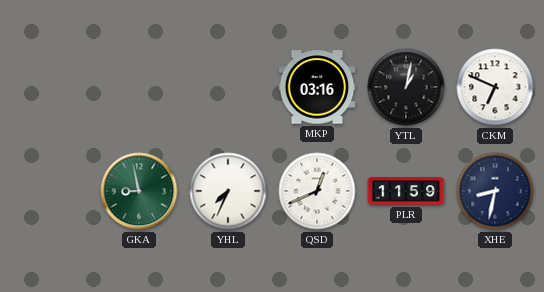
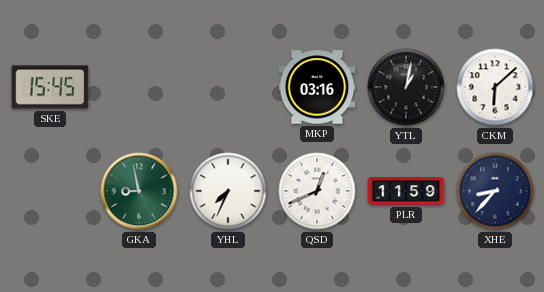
SKE: none -> 15:45 (50, 87)
CKM: 6:49 -> 6:08 (495, 87)
XHE: 8:32 -> 8:37 (495, 191)
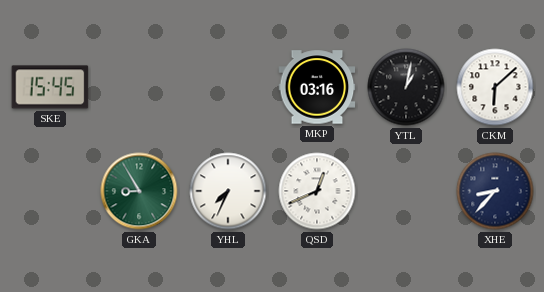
GKA: 8:58 -> 8:55 (139, 191)
PLR: 11:59 -> none (406, 191)
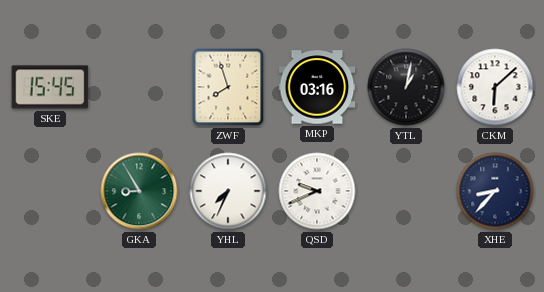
ZWF: none -> 7:57 (228, 87)
QSD: 12:41 -> 9:41 (317, 191)
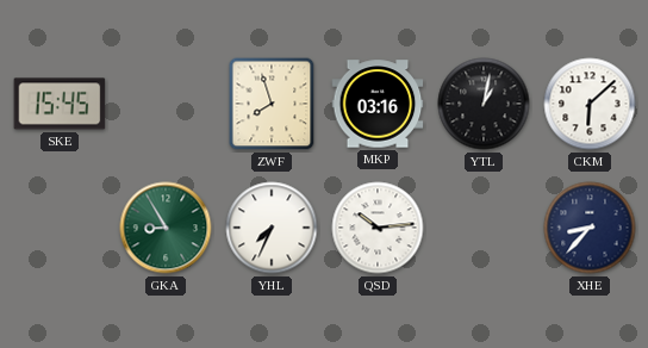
QSD: 9:41 -> 10:14 (378, 228)
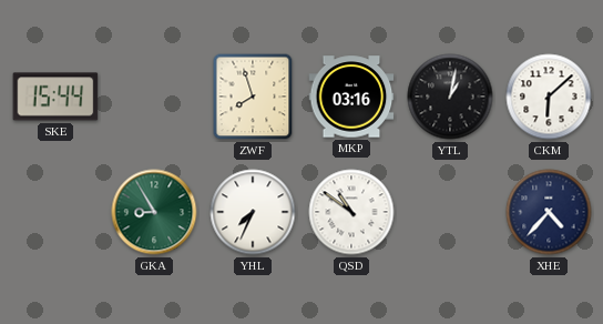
SKE: 15:45 -> 15:44 (55, 97)
QSD: 10:14 -> 10:51 (351, 212)
XHE: 8:37 -> 4:37 (549, 212)
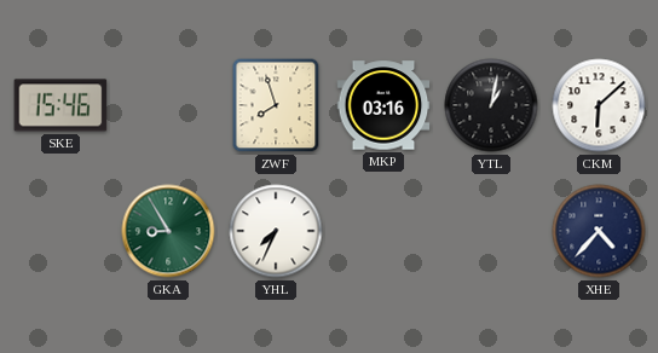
SKE: 15:44 -> 15:46 (60, 105)
QSD: 10:51 -> none (351, 212)
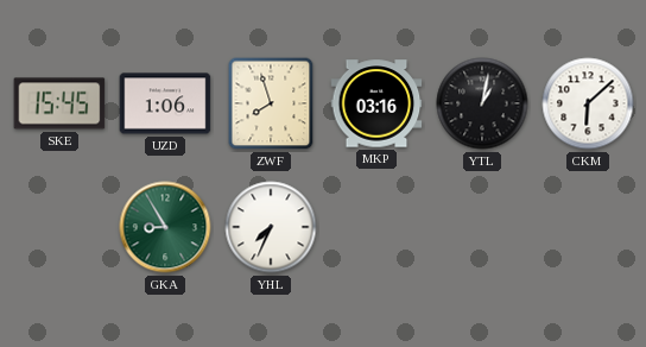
SKE: 15:46 -> 15:45 (59, 103)
UZD: none -> 1:06 (165, 103)
XHE: 4:37 -> none (599, 231)
